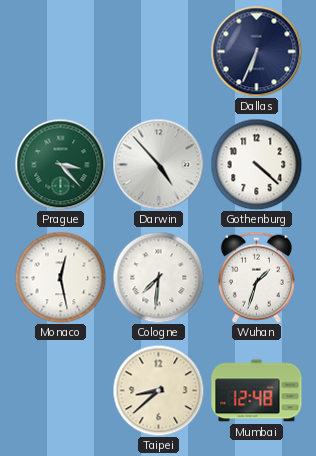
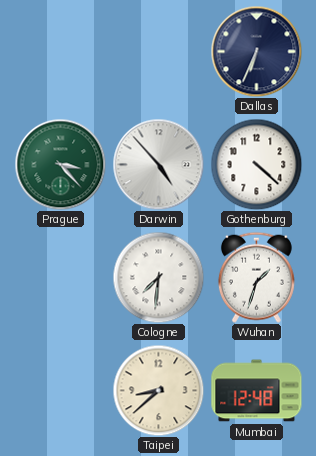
Monaco: 12:28 -> none (60, 277)
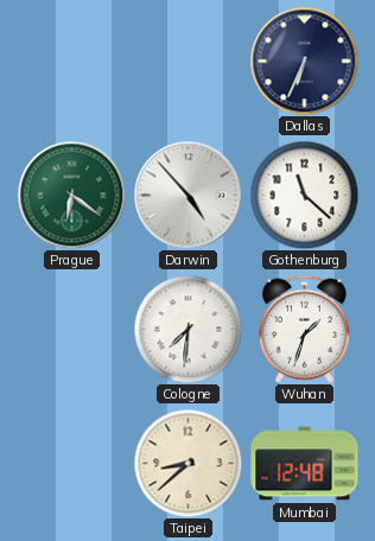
Prague: 3:23 -> 6:21 (71, 195)
Gothenburg: 4:22 -> 11:22 (304, 195)
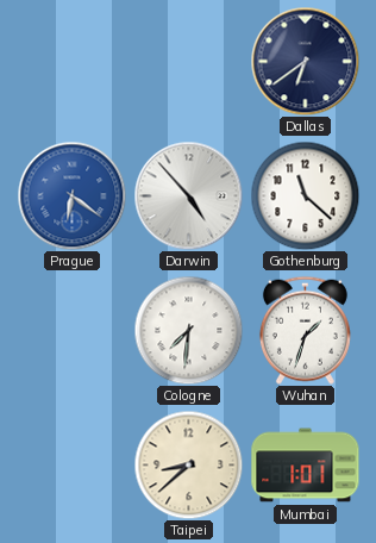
Dallas: 6:34 -> 6:39 (305, 61)
Prague dial: green -> blue (71, 195)
Mumbai: 12:48 -> 1:01 (306, 466)
